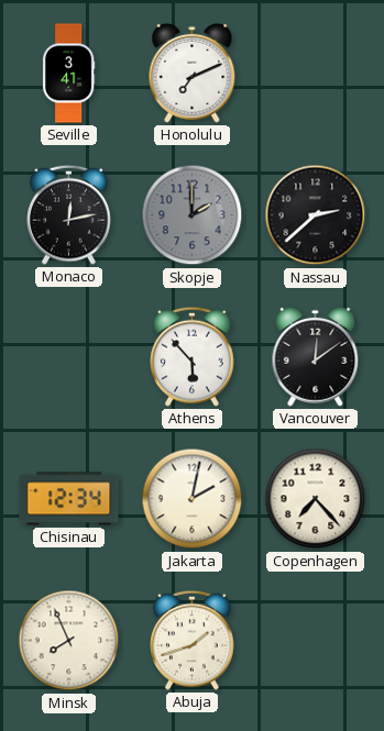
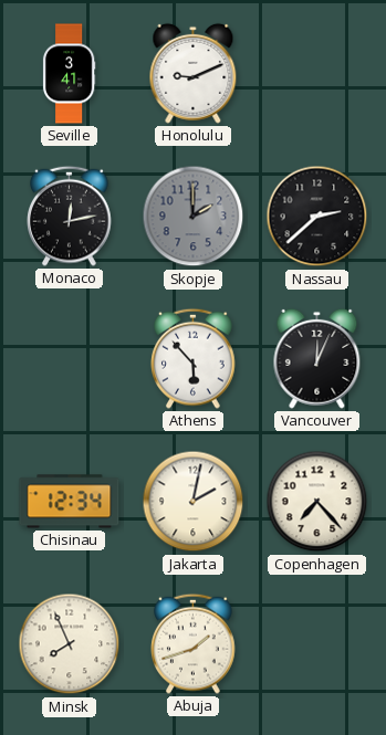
Honolulu: 7:11 -> 9:11 (194, 73)
Vancouver: 12:09 -> 12:04 (317, 358)
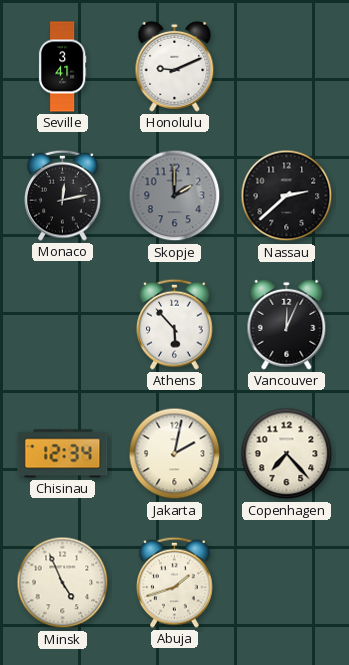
Minsk: 7:56 -> 4:56 (63, 583)
